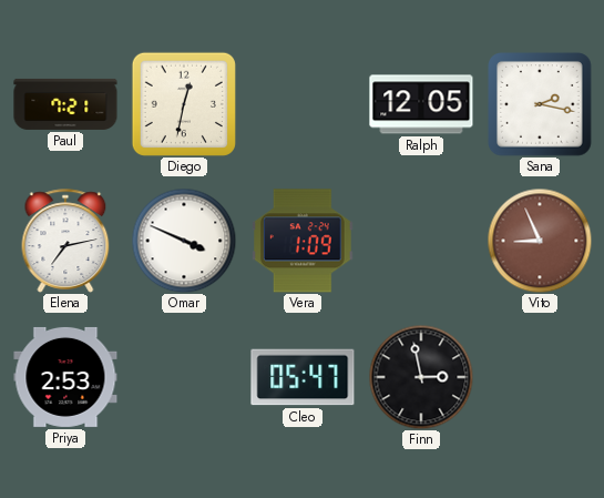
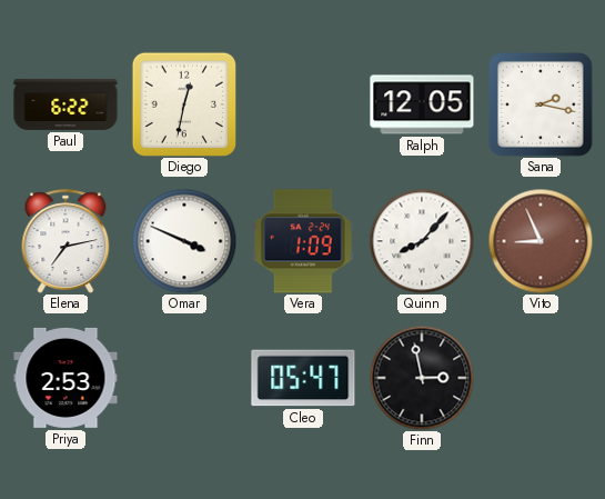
Paul: 7:21 -> 6:22 (65, 104)
Quinn: none -> 8:07 (422, 241)
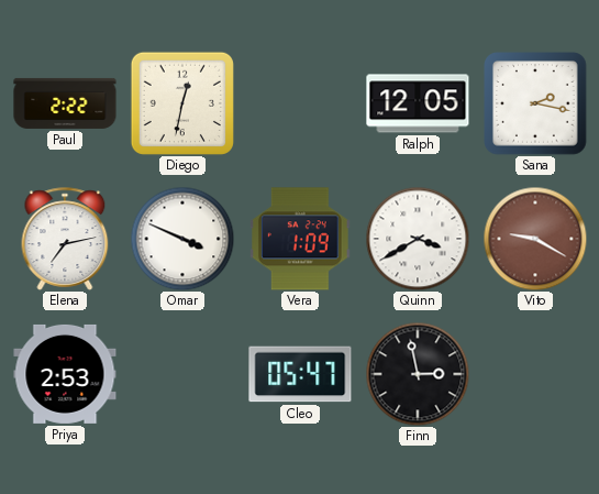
Paul: 6:22 -> 2:22 (65, 103)
Quinn: 8:07 -> 3:40 (418, 239)
Vito: 8:56 -> 9:20 (535, 239)
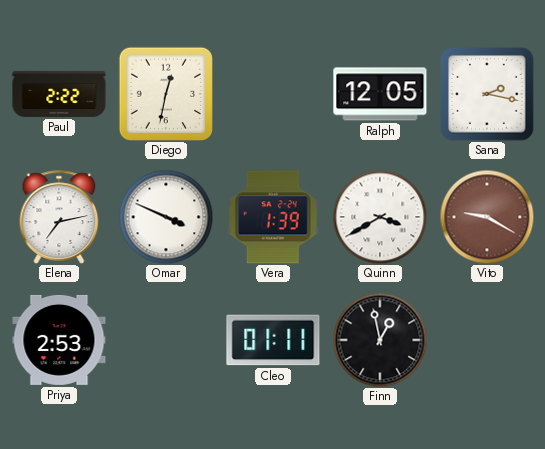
Vera: 1:09 -> 1:39 (274, 217)
Cleo: 05:47 -> 01:11 (273, 340)
Finn: 2:58 -> 12:58 (380, 340)
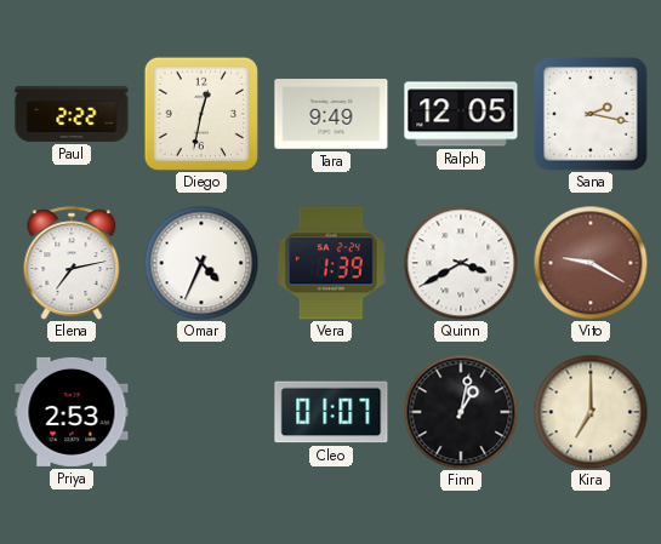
Tara: none -> 9:49 (331, 115)
Omar: 3:49 -> 4:34 (201, 263)
Cleo: 01:11 -> 01:07 (331, 412)
Finn: 12:58 -> 1:02 (461, 412)
Kira: none -> 7:00 (591, 412)
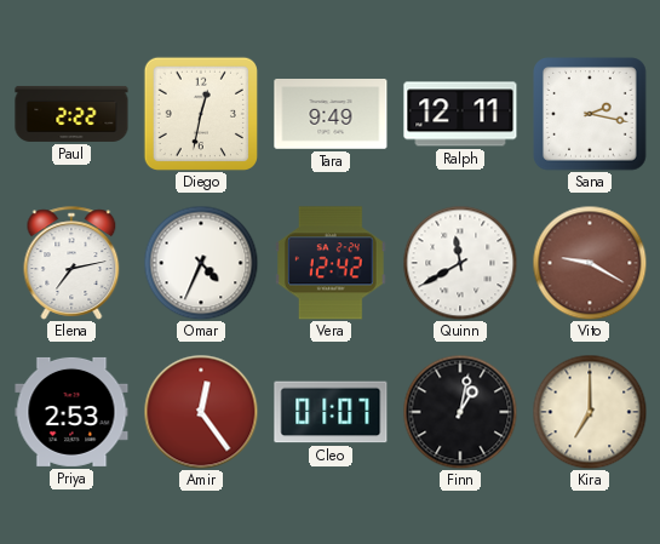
Ralph: 12:05 -> 12:11 (460, 114)
Vera: 1:39 -> 12:42 (332, 263)
Quinn: 3:40 -> 11:40 (460, 263)
Amir: none -> 12:24 (201, 412)
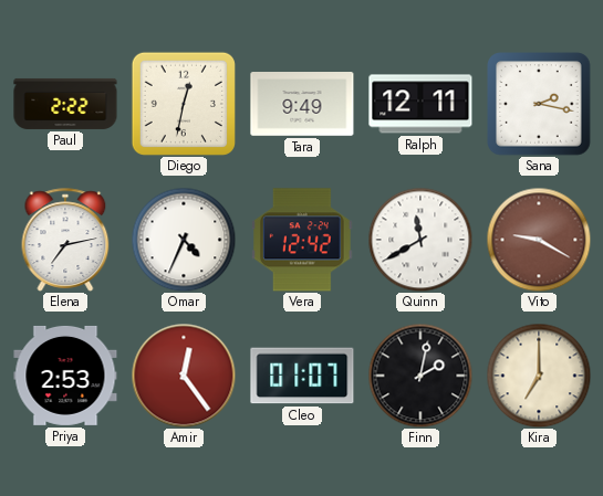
Finn: 1:02 -> 2:02 (420, 376)
